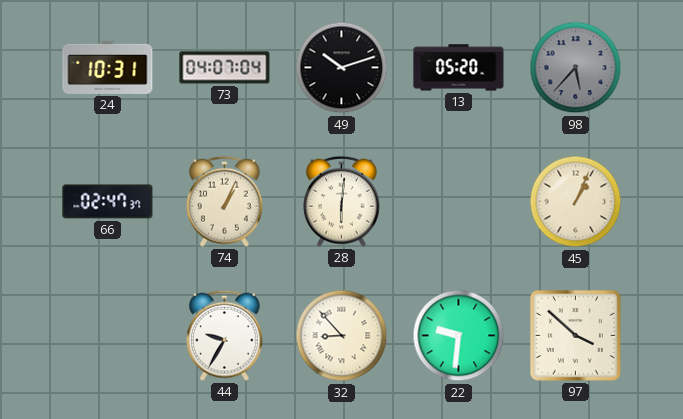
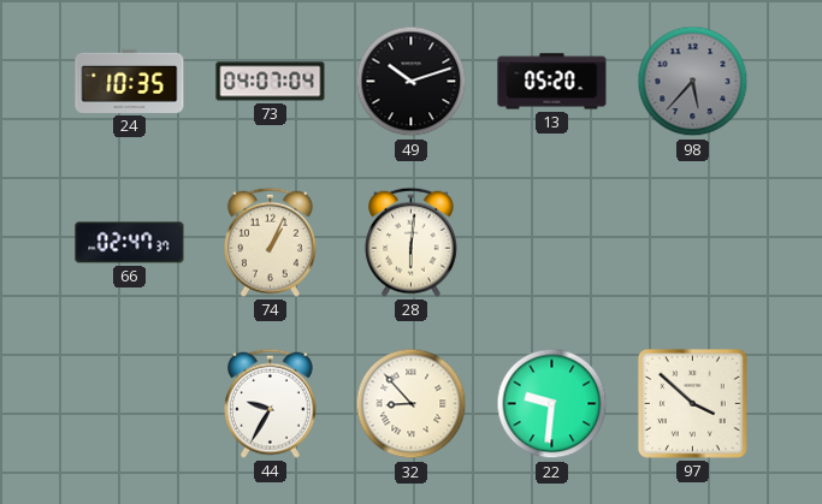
24: 10:31 -> 10:35 (130, 81)
45: 1:04 -> none (576, 202)
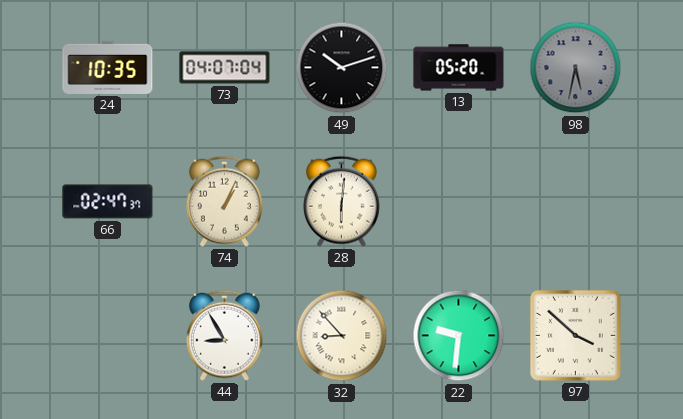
98: 5:37 -> 5:32 (576, 68)
44: 9:35 -> 8:55 (224, 335)
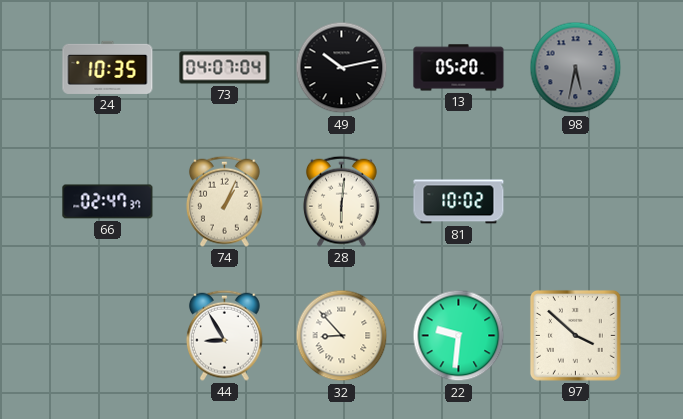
49: 10:12 -> 10:13 (342, 68)
81: none -> 10:02 (459, 202)
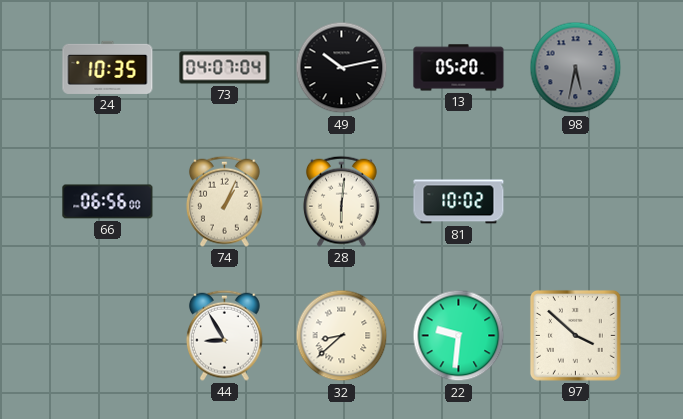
66: 02:47 -> 06:56 (108, 202)
32: 8:53 -> 8:38 (342, 336)
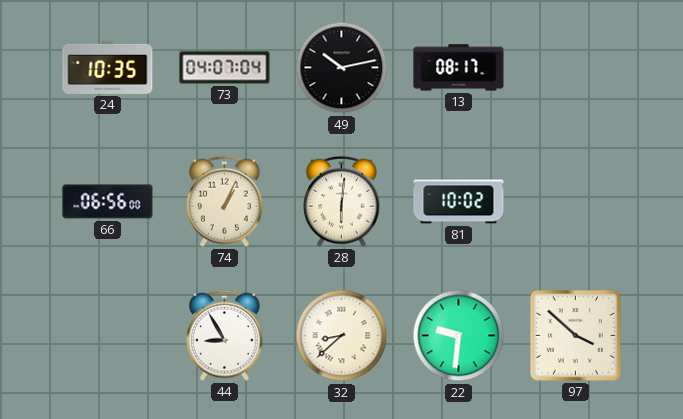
13: 05:20 -> 08:17 (459, 68)
98: 5:32 -> none (576, 68)
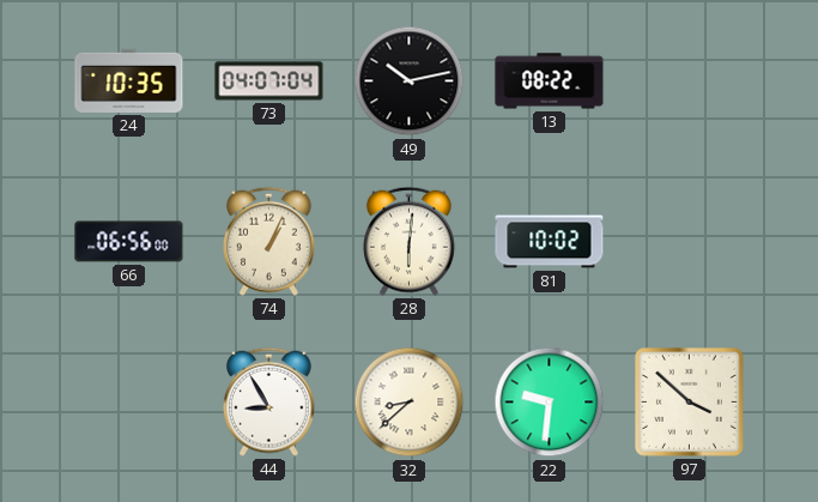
13: 08:17 -> 08:22 (550, 81)
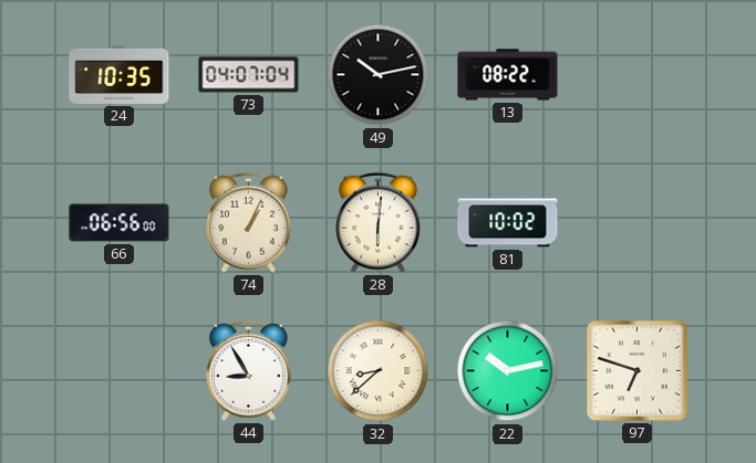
22: 9:31 -> 10:13 (508, 371)
97: 3:52 -> 6:48 (636, 370)
